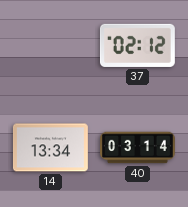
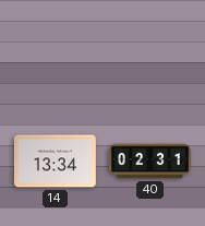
37: 02:12 -> none (137, 45)
40: 03:14 -> 02:31 (150, 162)
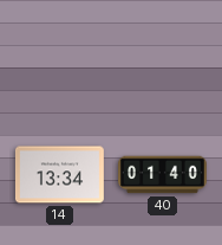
40: 02:31 -> 01:40 (163, 175)
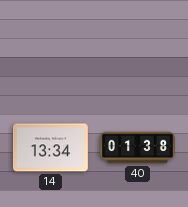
40: 01:40 -> 01:38 (138, 148)
